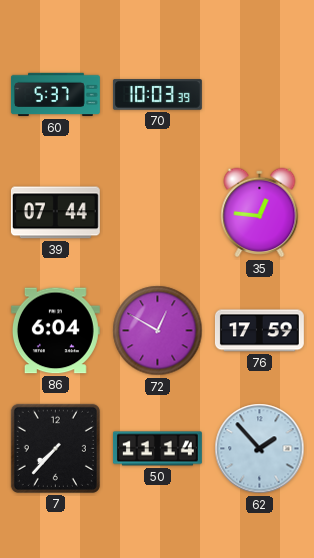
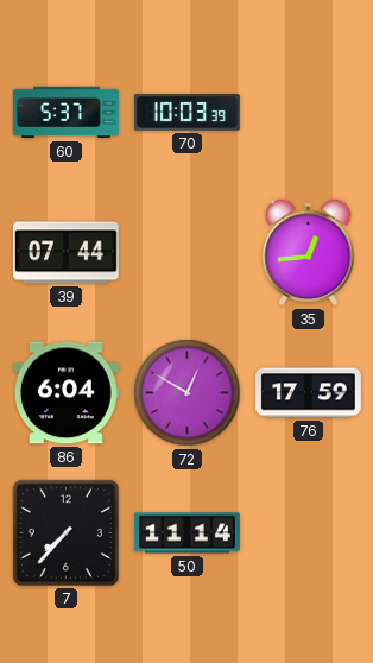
35: 12:46 -> 12:44 (309, 253)
62: 1:53 -> none (260, 449)
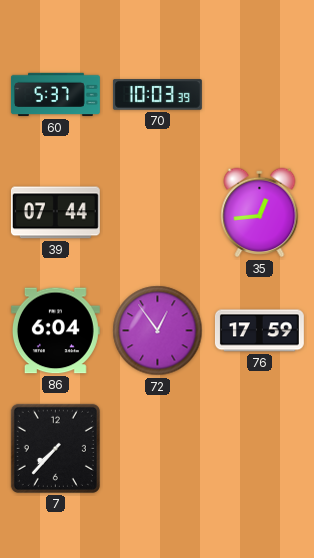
72: 12:50 -> 12:54 (158, 331)
50: 11:14 -> none (186, 533)
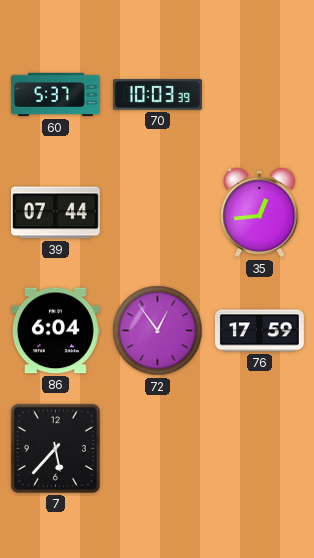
7: 7:37 -> 5:37 (55, 448)
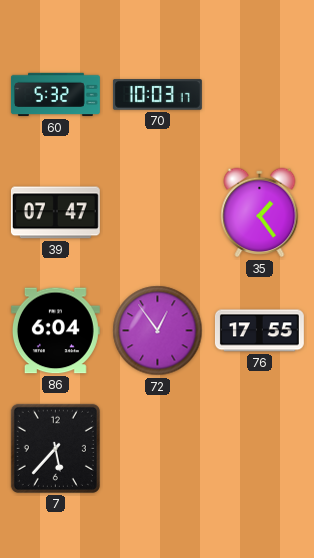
60: 5:37 -> 5:32 (55, 95)
70: 10:03:39 -> 10:03:17 (157, 95)
39: 07:44 -> 07:47 (55, 213)
35: 12:44 -> 1:24 (260, 213)
76: 17:59 -> 17:55 (259, 331)
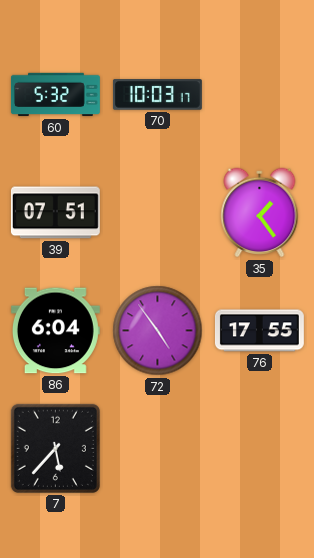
39: 07:47 -> 07:51 (55, 213)
72: 12:54 -> 4:54 (158, 331)
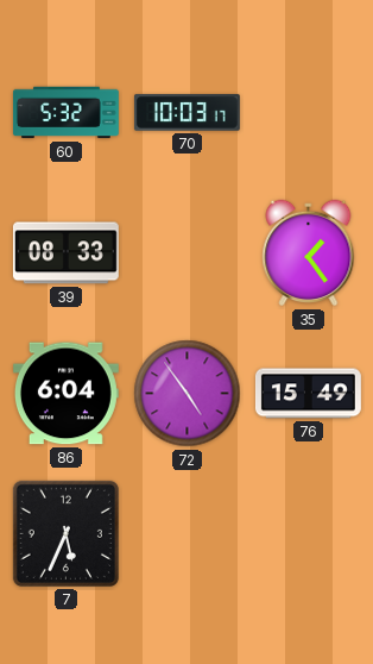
39: 07:51 -> 08:33 (65, 253)
76: 17:55 -> 15:49 (308, 394)
7: 5:37 -> 5:34 (65, 533)
